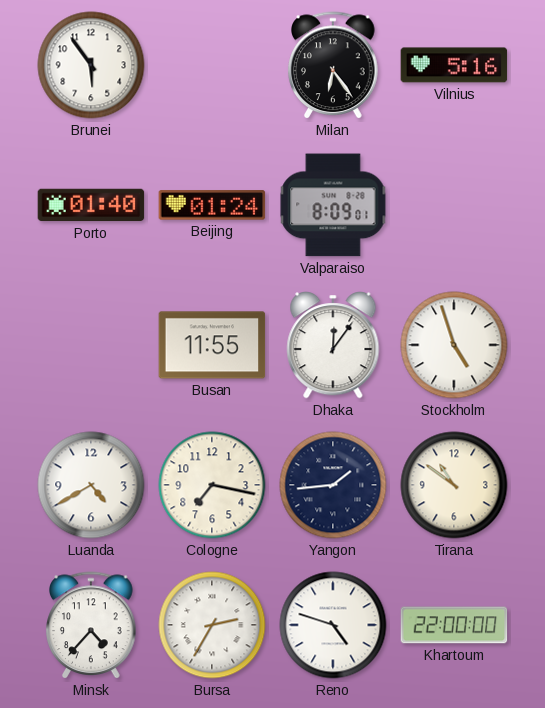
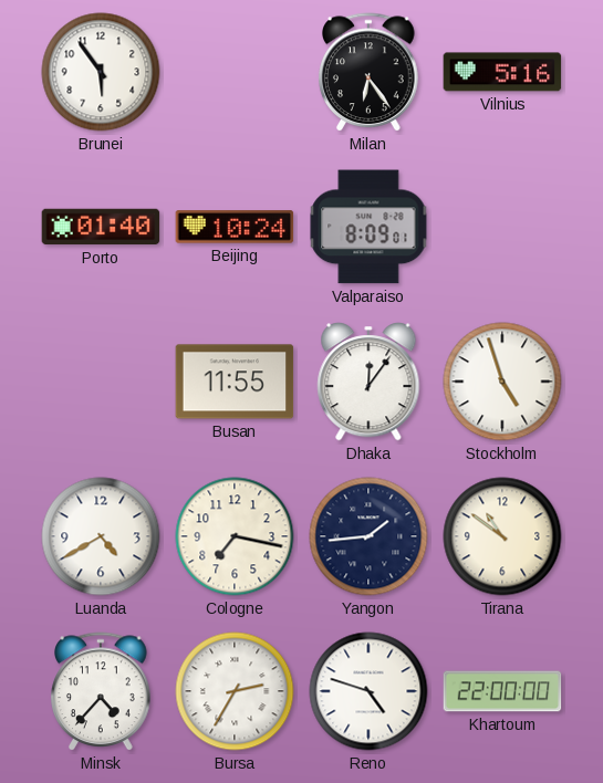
Beijing: 01:24 -> 10:24 (235, 227)
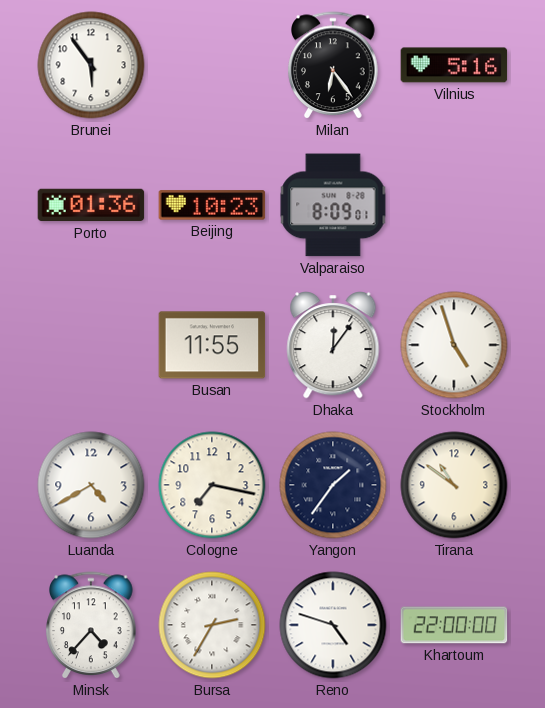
Porto: 01:40 -> 01:36 (91, 205)
Beijing: 10:24 -> 10:23 (212, 205)
Yangon: 1:44 -> 1:36 (333, 485)
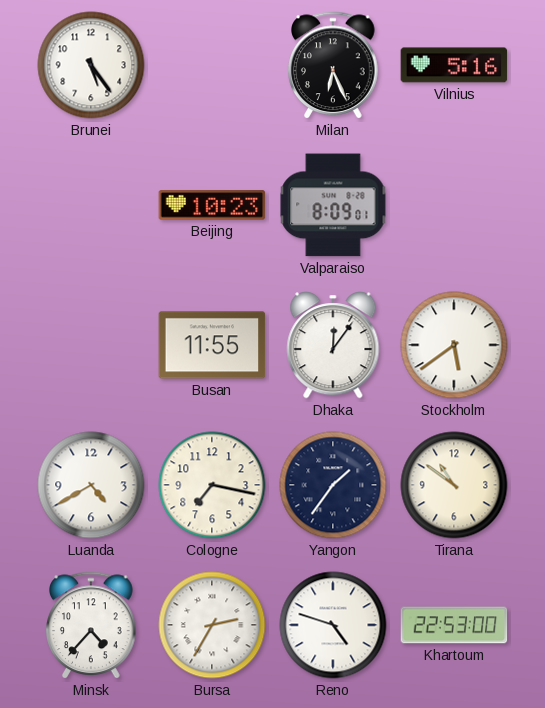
Brunei: 5:54 -> 5:24 (91, 65)
Milan: 6:24 -> 6:26 (333, 65)
Porto: 01:36 -> none (91, 205)
Stockholm: 4:57 -> 5:39 (454, 345)
Khartoum: 22:00 -> 22:53 (454, 625)
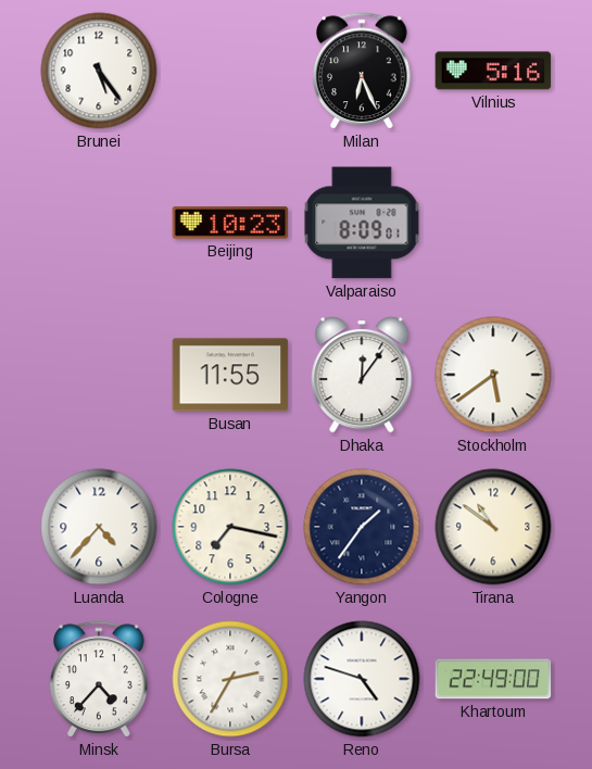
Luanda: 4:40 -> 4:37 (99, 527)
Khartoum: 22:53 -> 22:49 (493, 679)
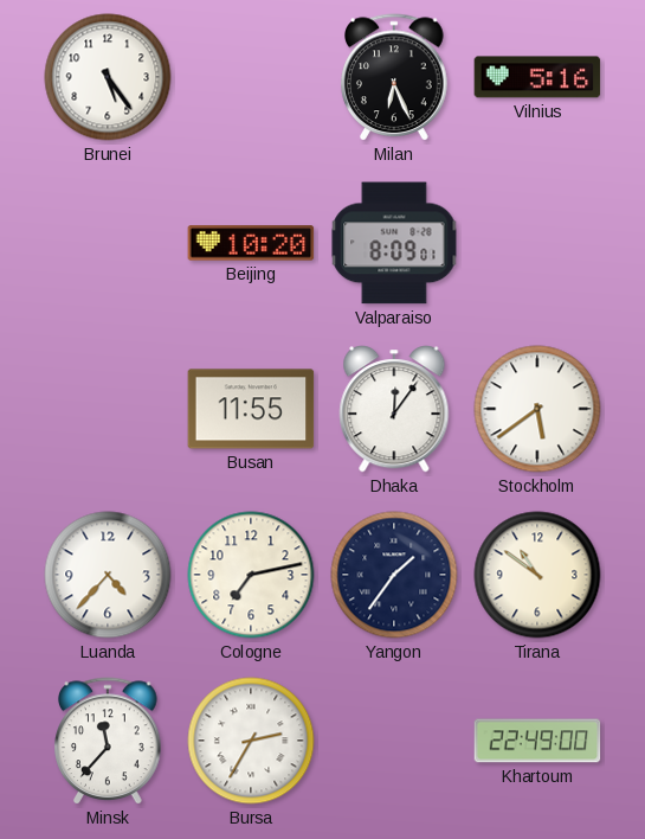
Beijing: 10:23 -> 10:20 (251, 243)
Cologne: 7:17 -> 7:13 (251, 575)
Minsk: 4:37 -> 11:37 (108, 741)
Reno: 4:48 -> none (362, 679)
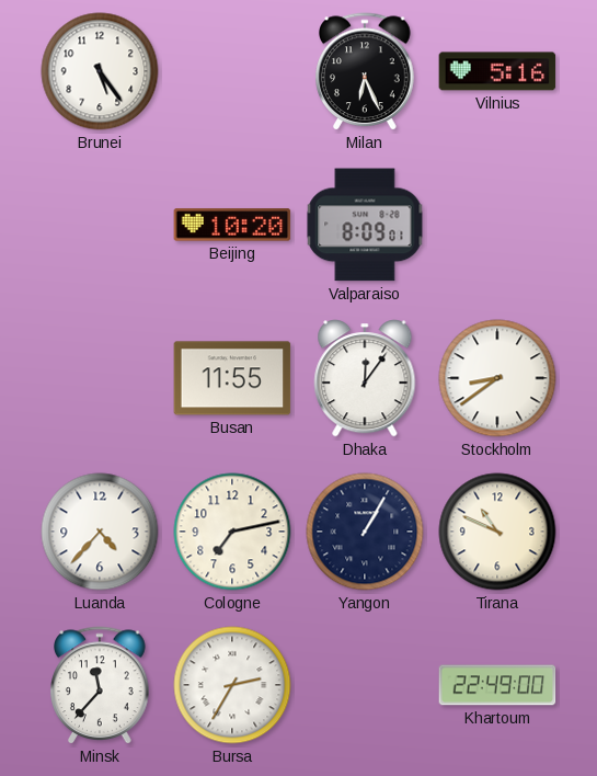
Stockholm: 5:39 -> 8:39 (497, 378)
Yangon: 1:36 -> 1:05 (365, 532)
Tirana: 10:51 -> 10:49 (497, 532)
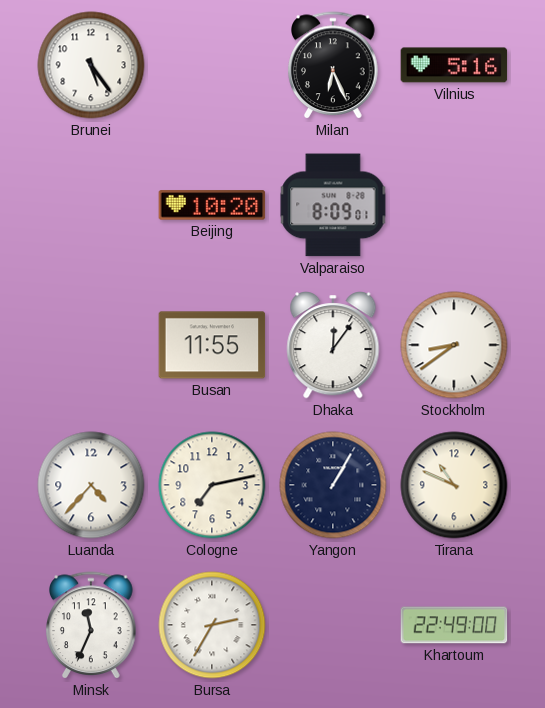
Minsk: 11:37 -> 11:34 (91, 625)
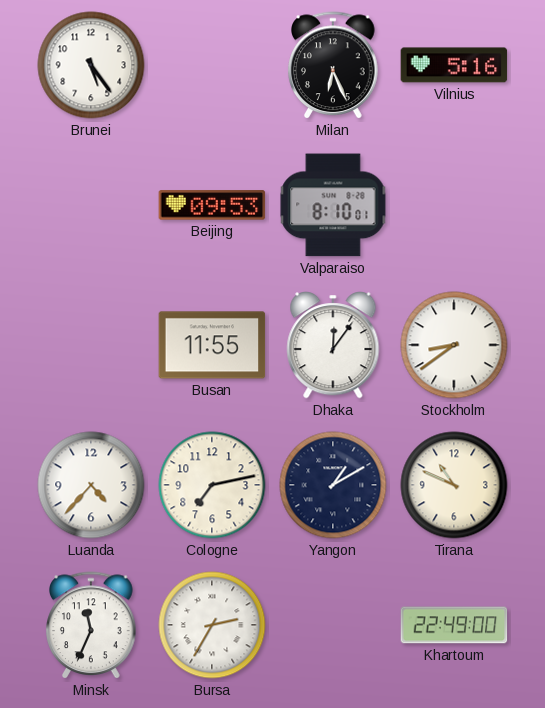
Beijing: 10:20 -> 09:53 (212, 205)
Valparaiso: 8:09 -> 8:10 (333, 205)
Yangon: 1:05 -> 1:10 (333, 485)
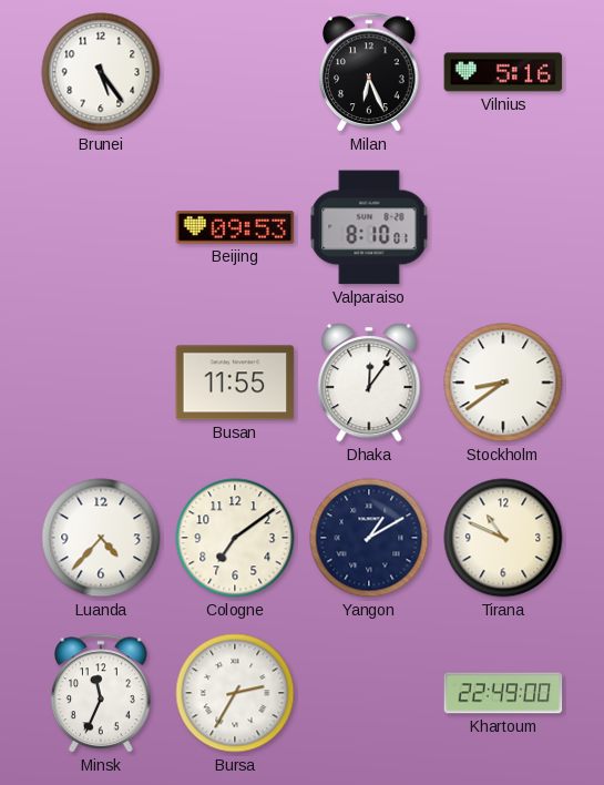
Cologne: 7:13 -> 7:09 (235, 538)
